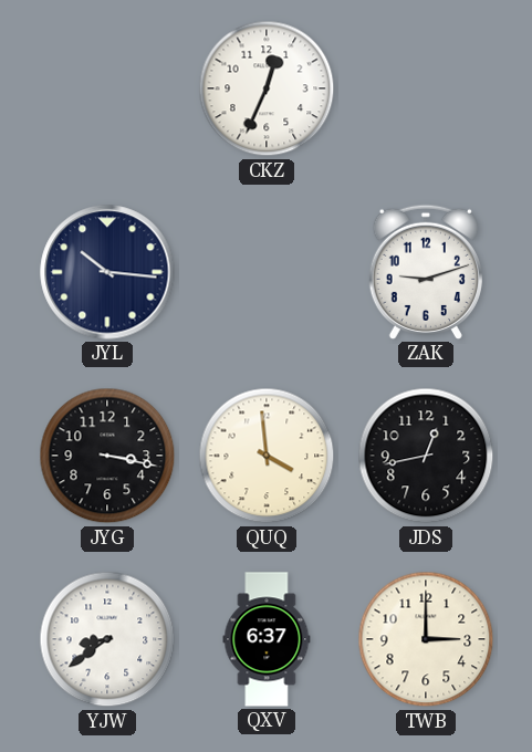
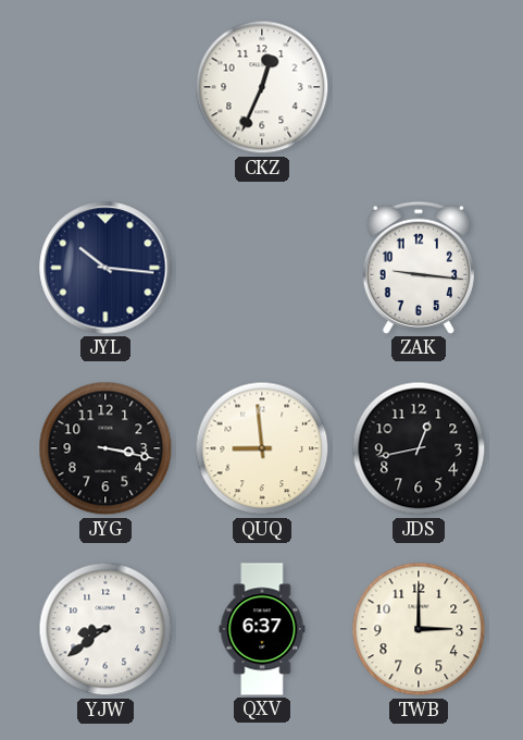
ZAK: 9:12 -> 9:16 (419, 268)
QUQ: 3:59 -> 8:59 (262, 448)
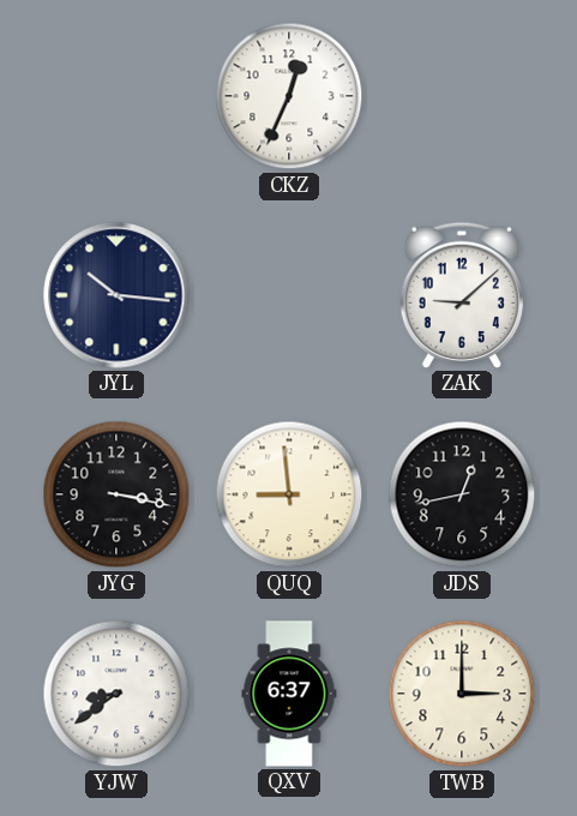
ZAK: 9:16 -> 9:08 (462, 295)
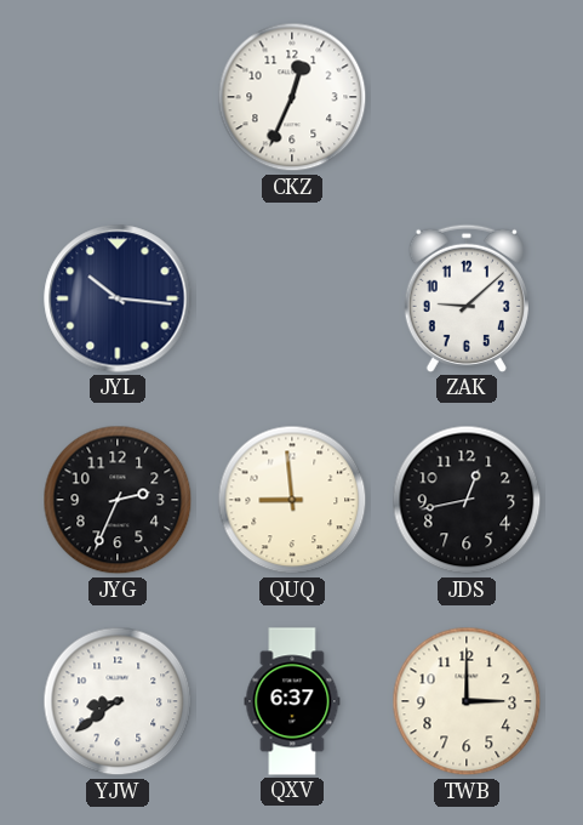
JYG: 3:17 -> 2:34 (118, 500)
